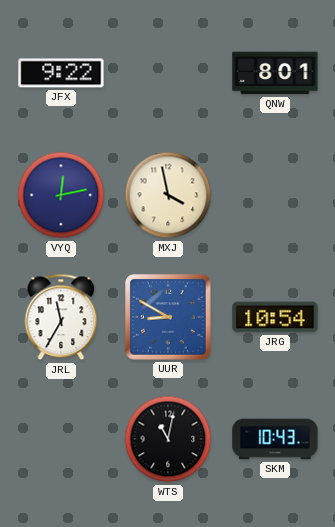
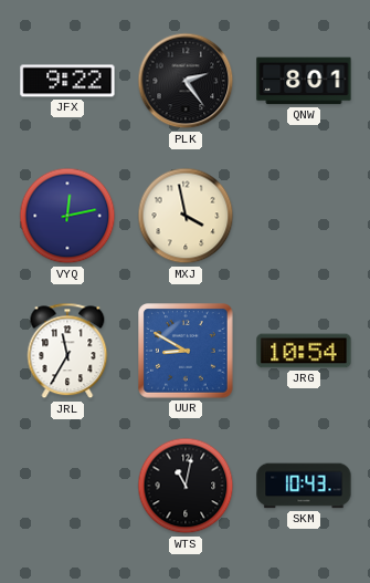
PLK: none -> 2:24 (186, 81)
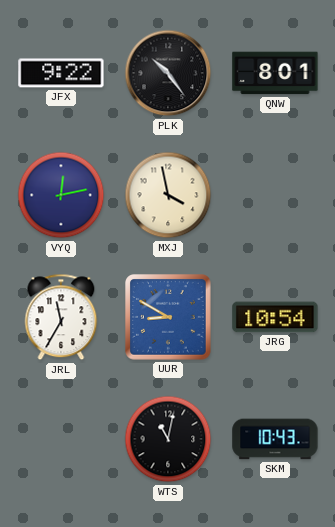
PLK: 2:24 -> 10:24 (168, 73)
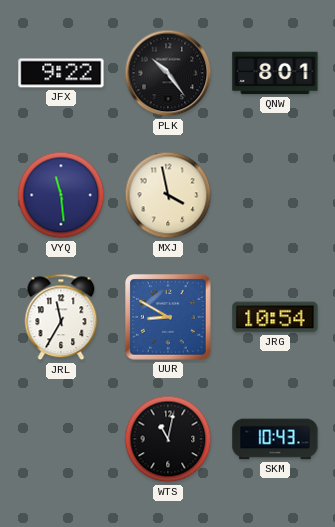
VYQ: 12:13 -> 11:29 (61, 195)
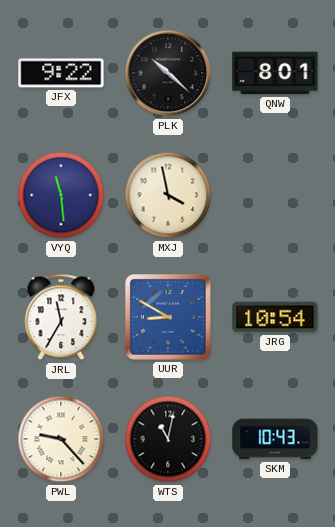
PLK: 10:24 -> 10:22 (168, 73)
PWL: none -> 9:23 (61, 439)
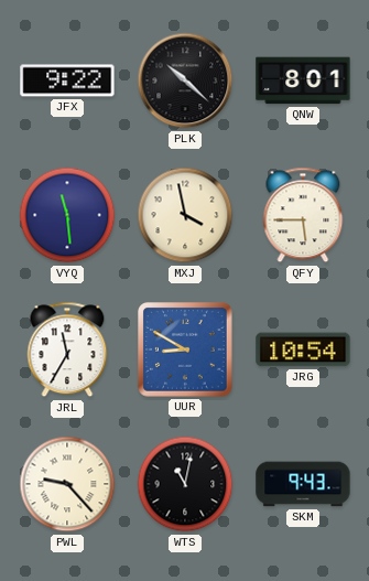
QFY: none -> 5:45 (303, 215)
SKM: 10:43 -> 9:43 (303, 484)
